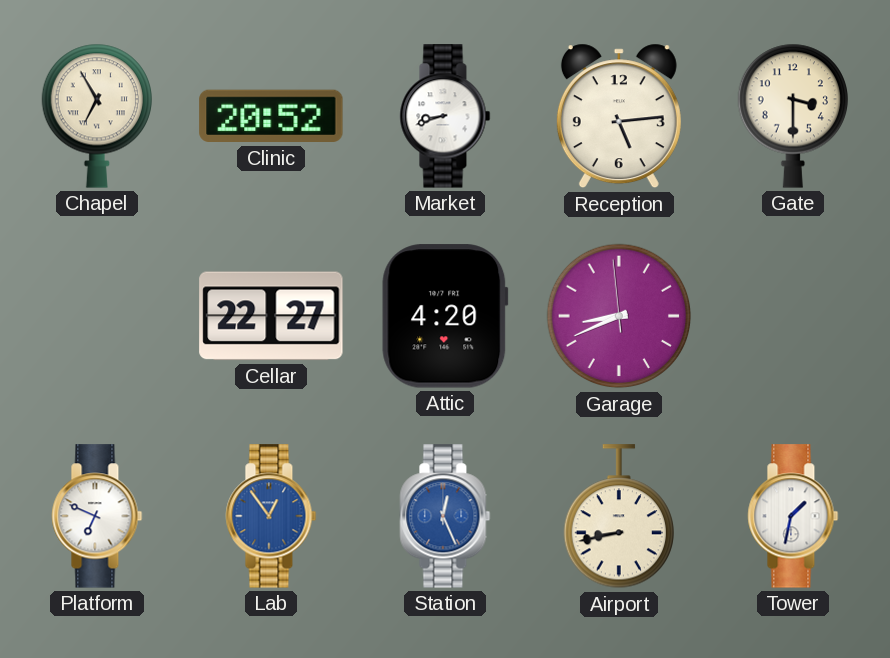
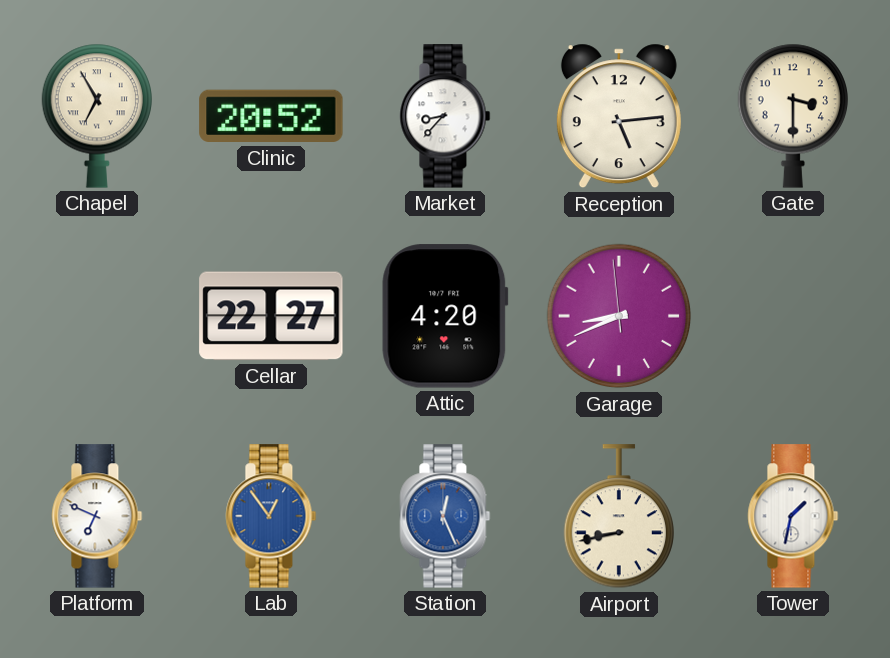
Market: 8:42 -> 8:37 (445, 116)
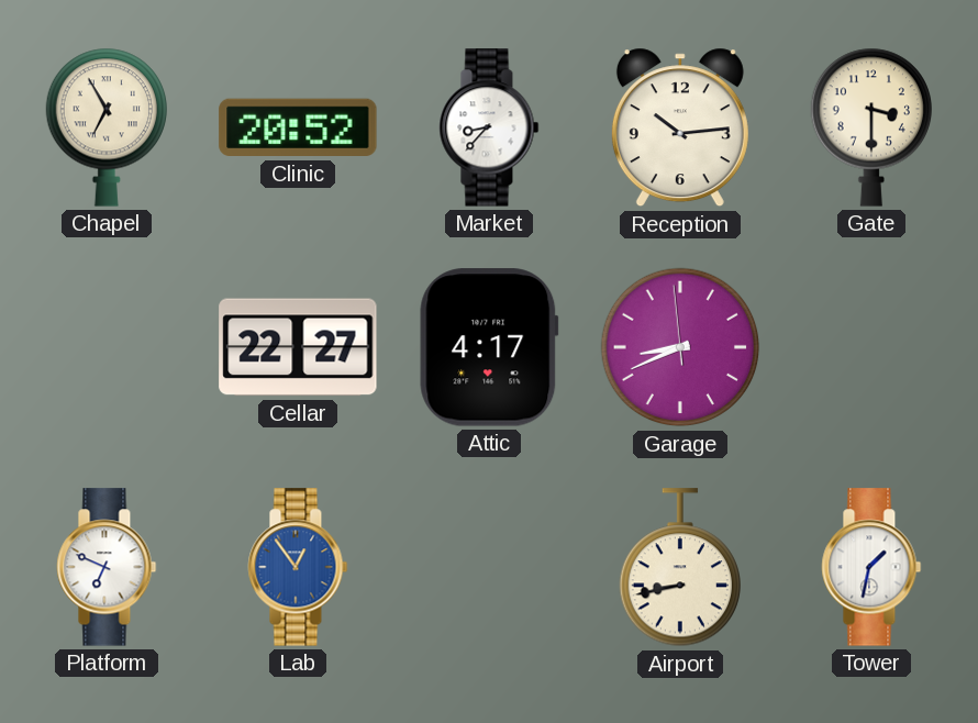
Reception: 5:14 -> 10:14 (680, 127)
Attic: 4:20 -> 4:17 (489, 347)
Station: 12:26 -> none (445, 516)
